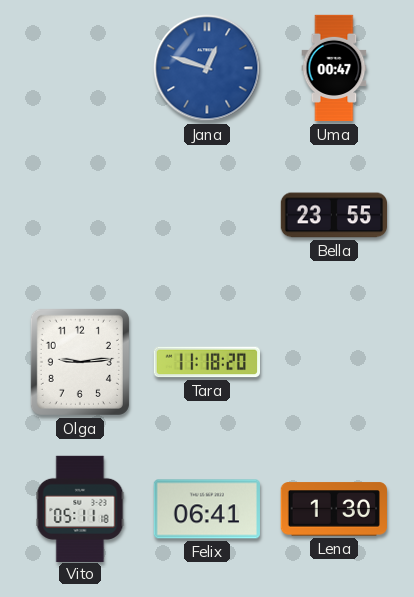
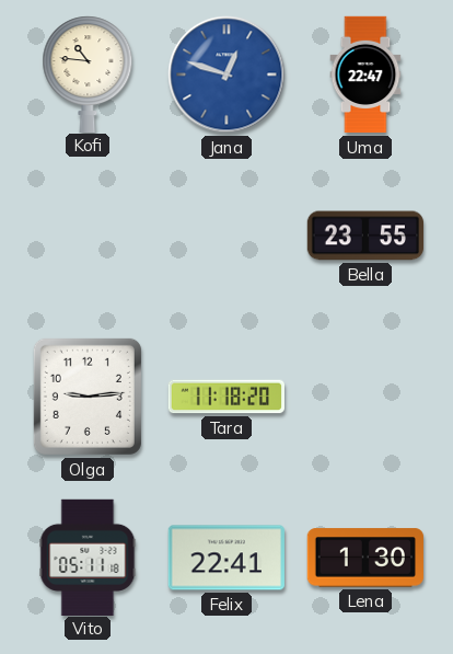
Kofi: none -> 10:46 (88, 73)
Uma: 00:47 -> 22:47 (365, 74)
Felix: 06:41 -> 22:41 (226, 558)
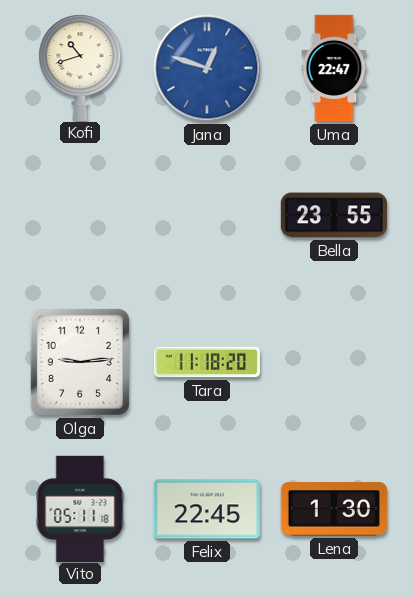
Kofi: 10:46 -> 10:42 (80, 67)
Felix: 22:41 -> 22:45 (207, 509)
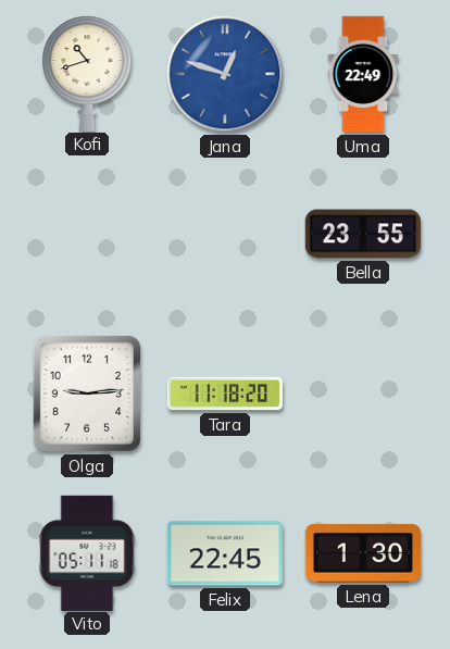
Uma: 22:47 -> 22:49 (363, 74)
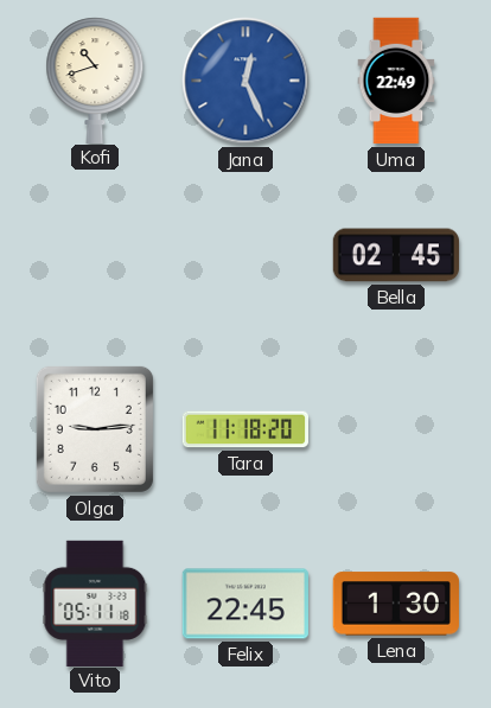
Jana: 12:48 -> 12:26 (245, 81)
Bella: 23:55 -> 02:45 (396, 255)
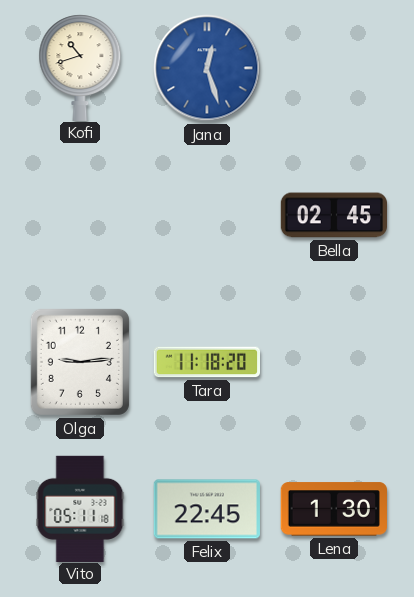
Jana: 12:26 -> 12:27 (207, 68)
Uma: 22:49 -> none (396, 81)
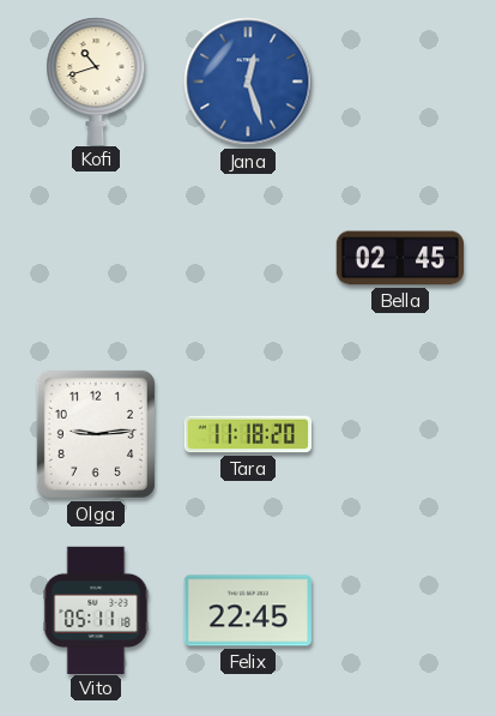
Lena: 1:30 -> none (334, 509)
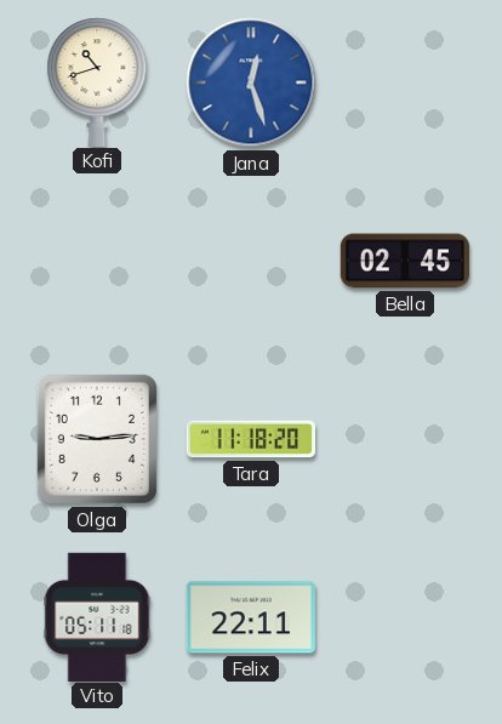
Felix: 22:45 -> 22:11 (251, 617)
